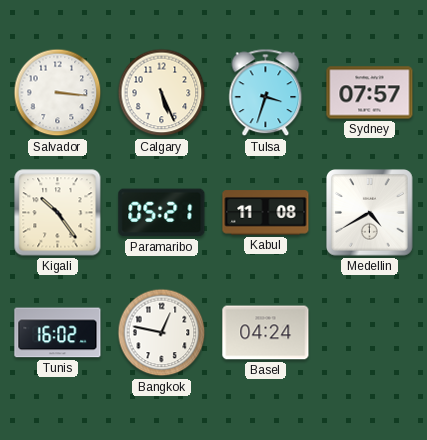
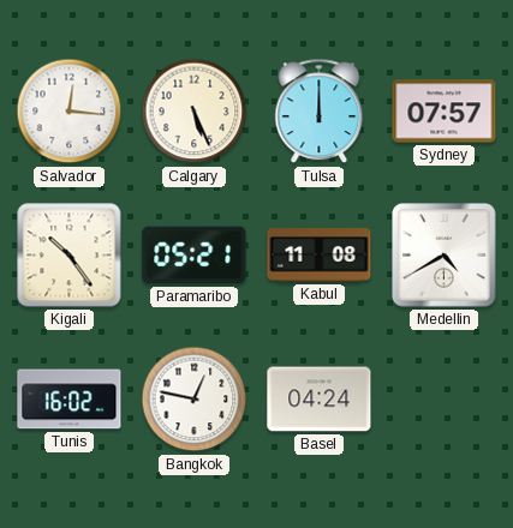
Salvador: 3:16 -> 12:16 (70, 112)
Tulsa: 3:33 -> 12:00 (320, 112)
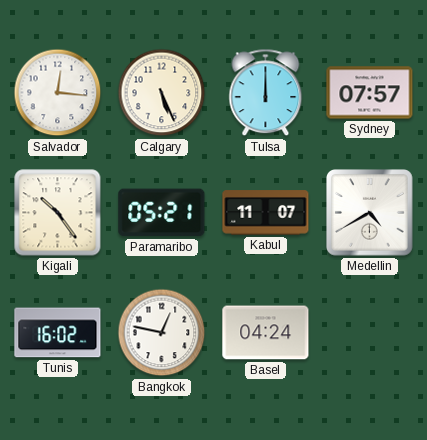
Kabul: 11:08 -> 11:07 (266, 213)
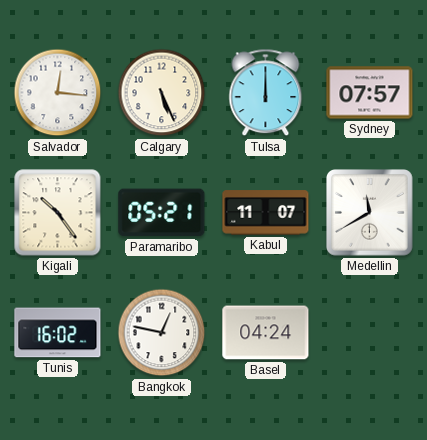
Medellin: 4:40 -> 11:40 (370, 213)
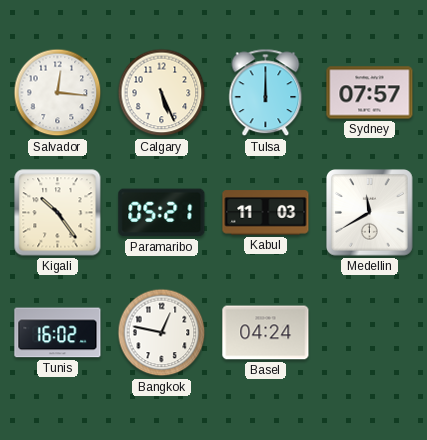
Kabul: 11:07 -> 11:03 (266, 213)
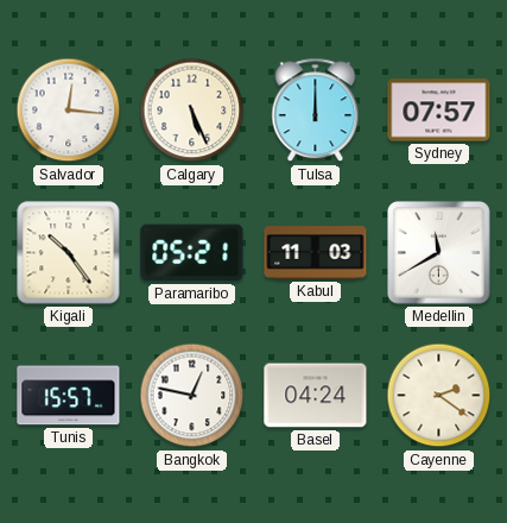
Tunis: 16:02 -> 15:57 (69, 396)
Cayenne: none -> 2:21 (439, 396)
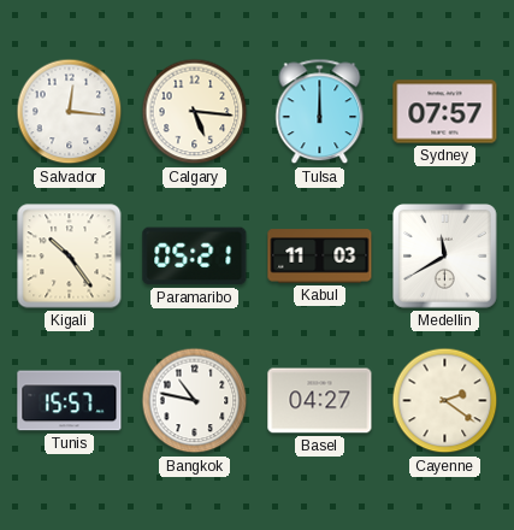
Calgary: 5:26 -> 5:16 (195, 112)
Bangkok: 12:47 -> 10:47 (195, 401)
Basel: 04:24 -> 04:27 (320, 401)
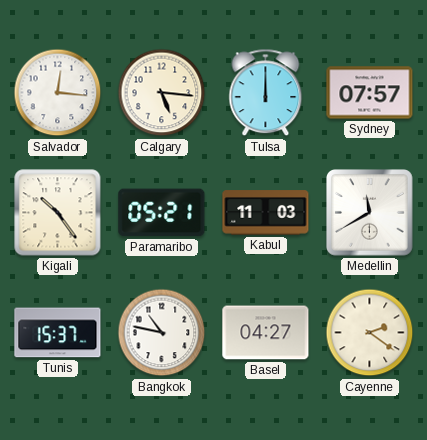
Tunis: 15:57 -> 15:37 (58, 333)
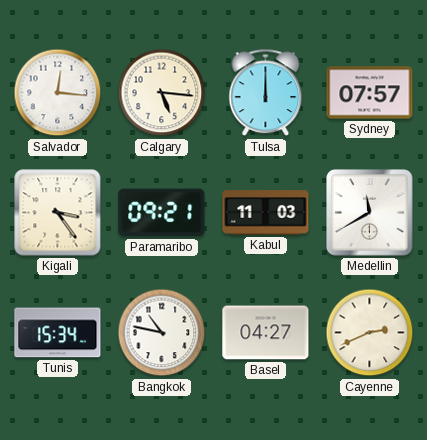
Kigali: 10:24 -> 3:24 (58, 213)
Paramaribo: 05:21 -> 09:21 (162, 213)
Tunis: 15:37 -> 15:34 (58, 333)
Cayenne: 2:21 -> 2:41 (370, 333)
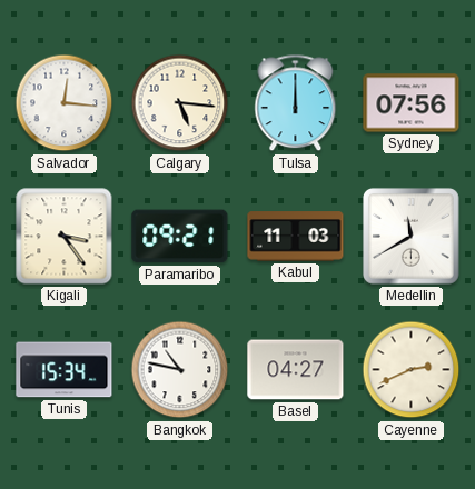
Sydney: 07:57 -> 07:56 (412, 103)
